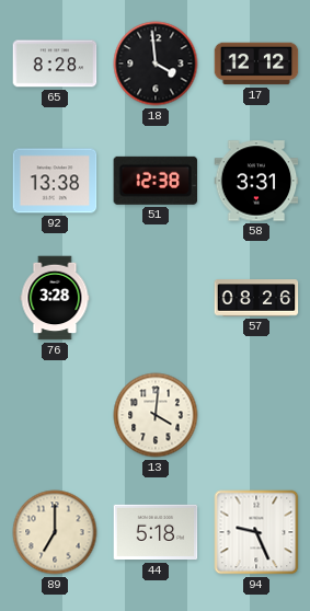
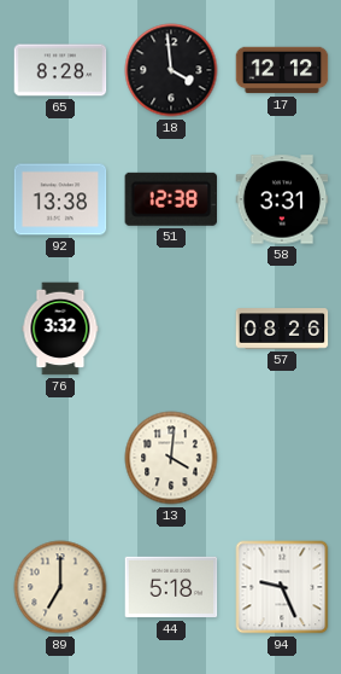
76: 3:28 -> 3:32 (60, 329)
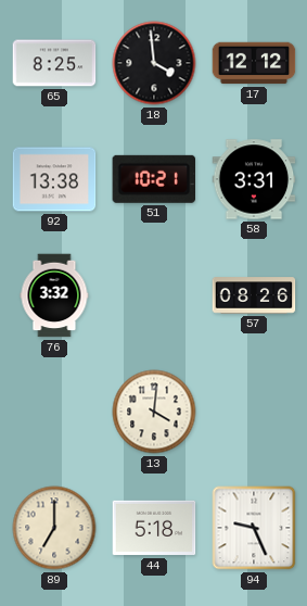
65: 8:28 -> 8:25 (54, 63)
51: 12:38 -> 10:21 (153, 179)
